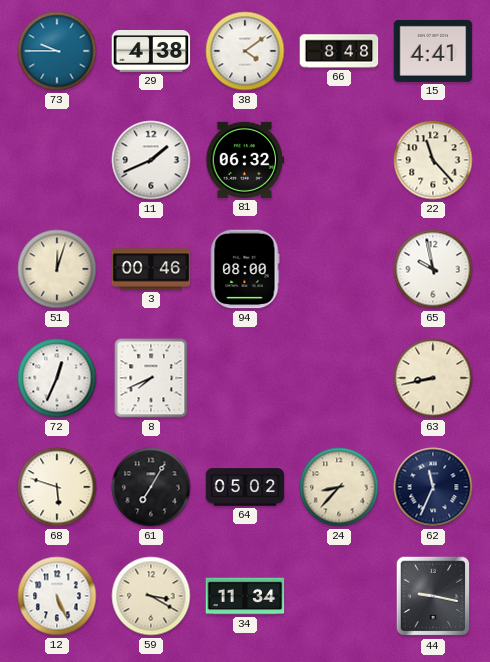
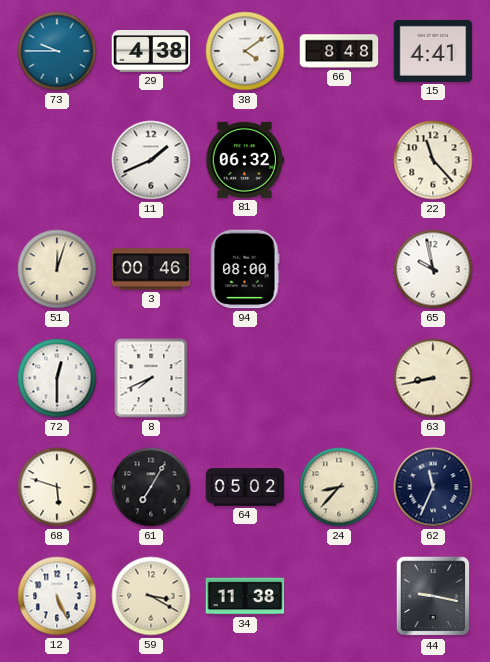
72: 12:34 -> 12:30 (57, 378)
34: 11:34 -> 11:38 (245, 596)
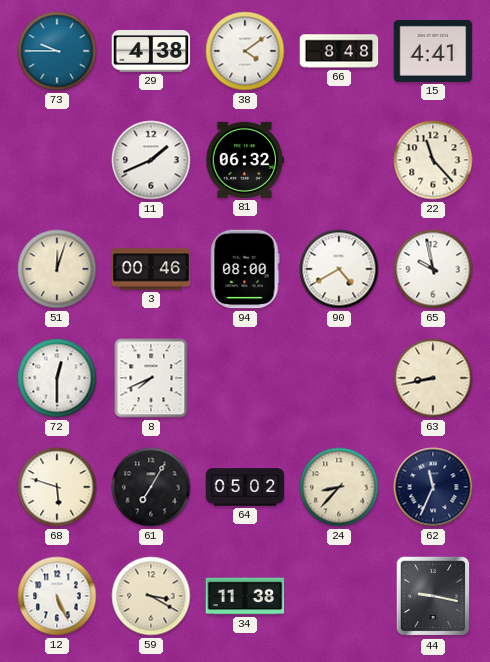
90: none -> 4:40 (339, 269)
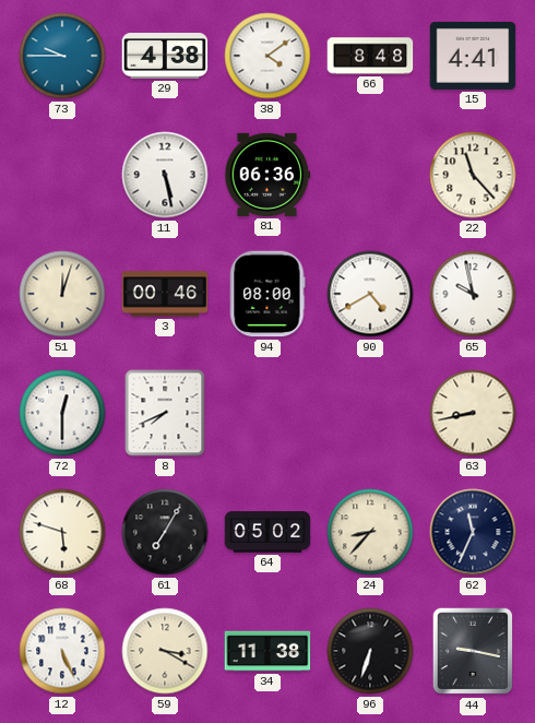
11: 1:41 -> 5:28 (165, 175)
81: 06:32 -> 06:36 (267, 175)
96: none -> 6:33 (370, 651)
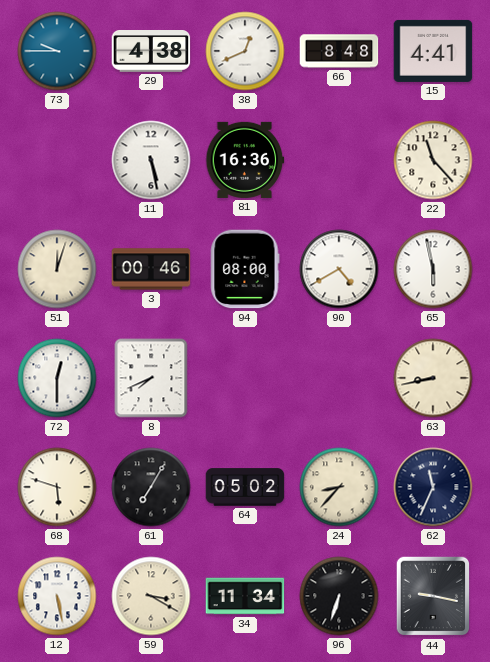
38: 4:09 -> 12:41 (245, 51)
81: 06:36 -> 16:36 (245, 160)
65: 9:58 -> 5:58 (433, 269)
12: 5:26 -> 5:28 (57, 596)
34: 11:38 -> 11:34 (245, 596)
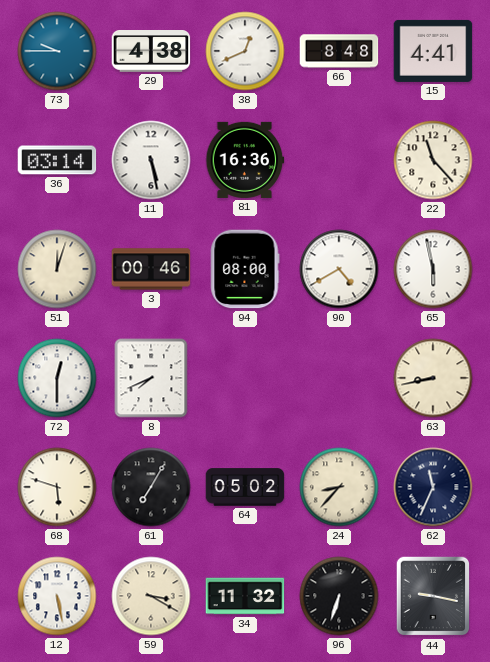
36: none -> 03:14 (57, 160)
34: 11:34 -> 11:32 (245, 596)
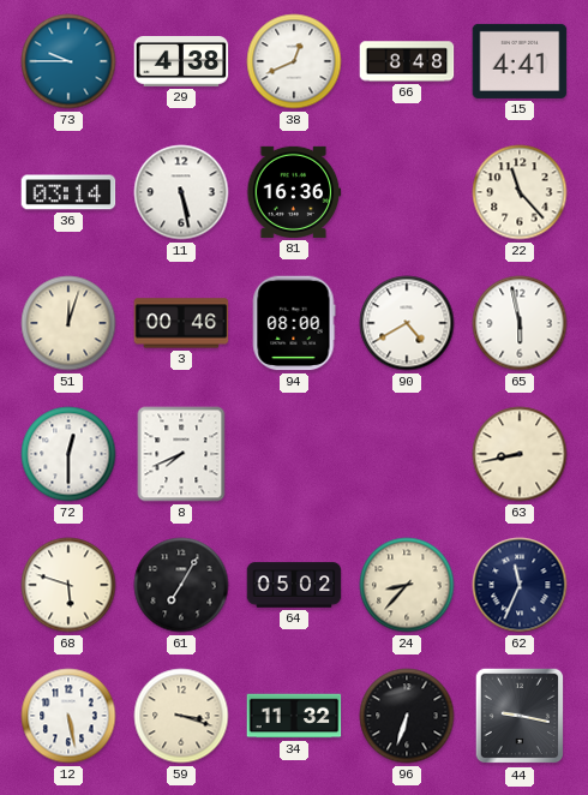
59: 3:20 -> 3:18 (181, 716)
